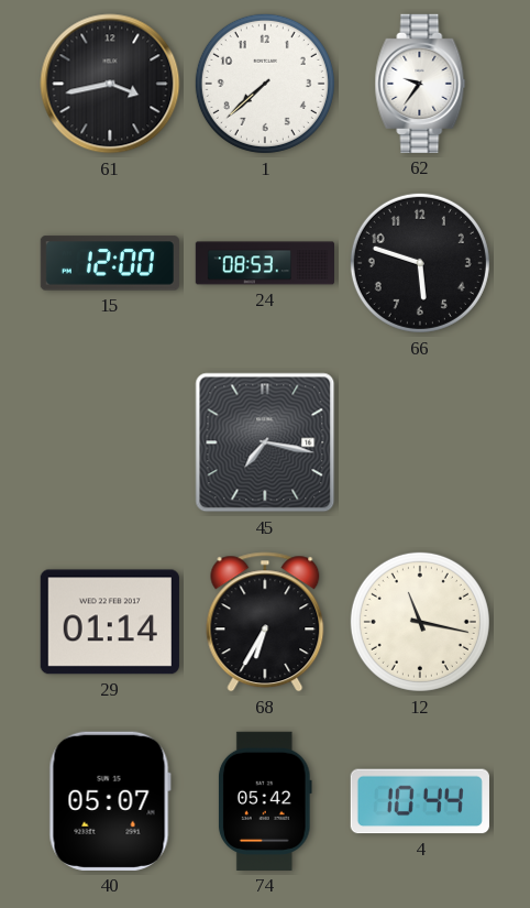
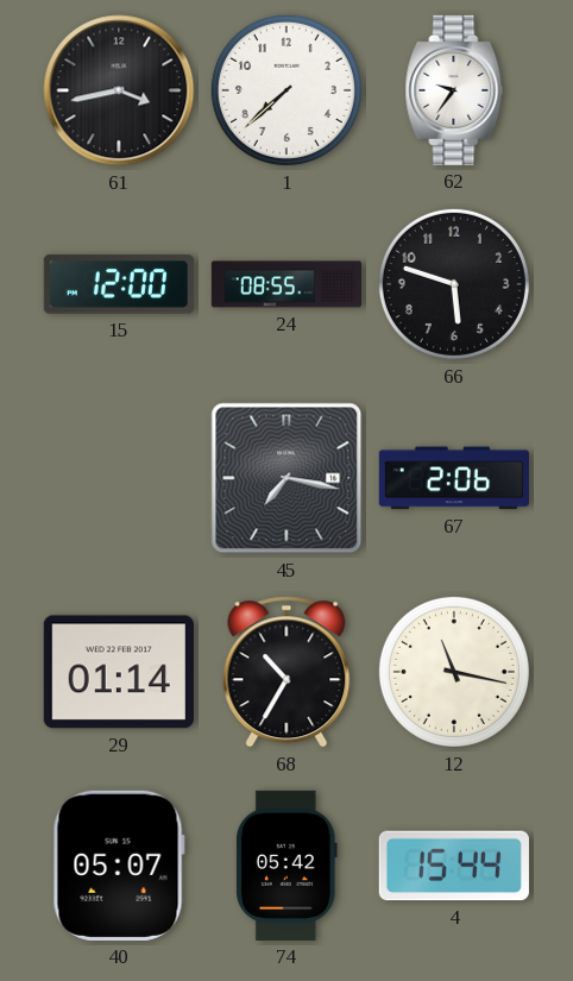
24: 08:53 -> 08:55 (285, 284)
67: none -> 2:06 (453, 478)
68: 6:35 -> 10:35 (286, 672)
4: 10:44 -> 15:44 (454, 866)
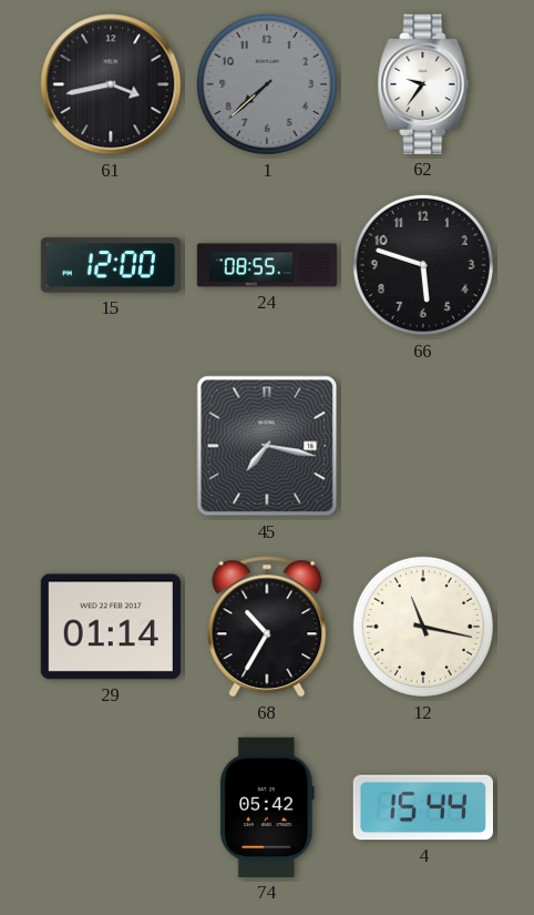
1 dial: white -> grey (267, 84)
67: 2:06 -> none (453, 478)
40: 05:07 -> none (119, 866)
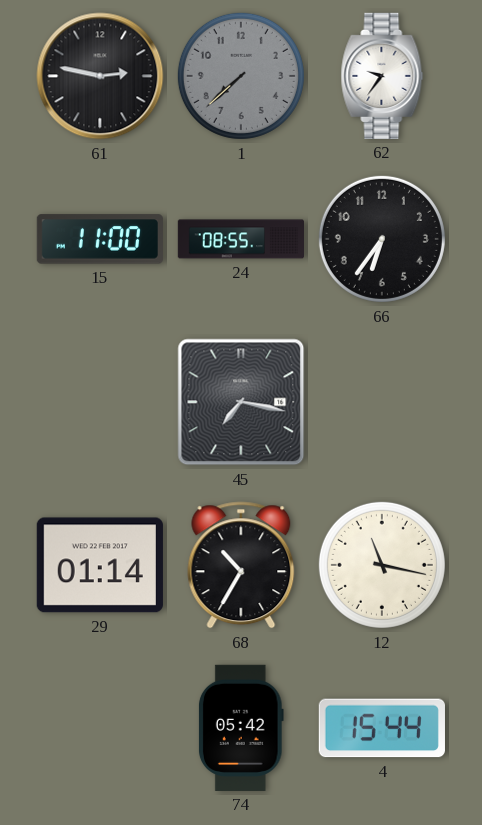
61: 3:43 -> 2:47 (100, 76)
15: 12:00 -> 11:00 (100, 239)
66: 5:48 -> 6:36 (382, 239)
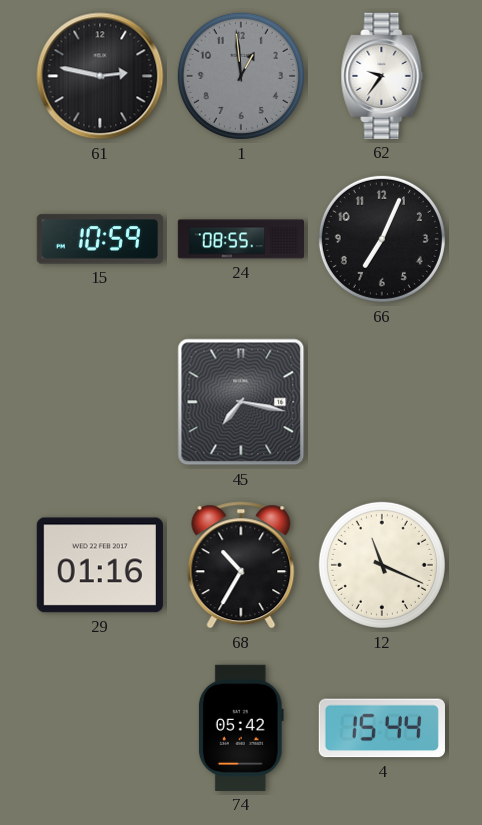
1: 7:38 -> 12:59 (241, 76)
15: 11:00 -> 10:59 (100, 239)
66: 6:36 -> 7:04 (382, 239)
29: 01:14 -> 01:16 (100, 565)
12: 11:17 -> 11:19 (382, 565)
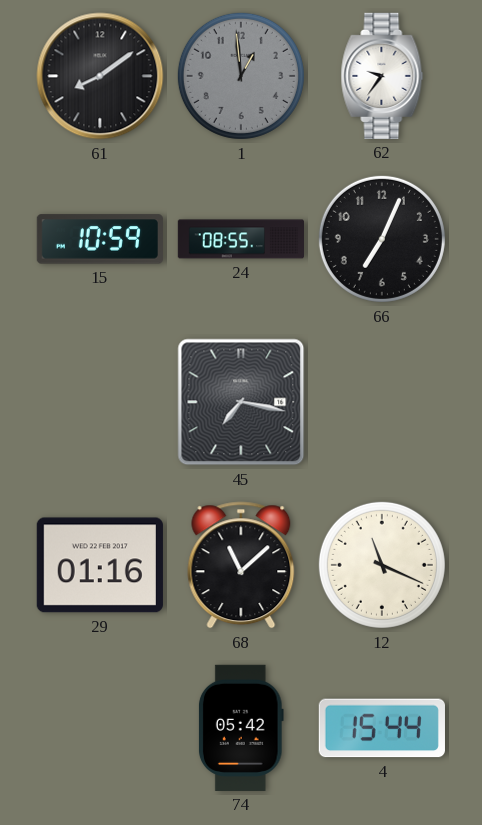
61: 2:47 -> 8:09 (100, 76)
68: 10:35 -> 11:08 (241, 565)
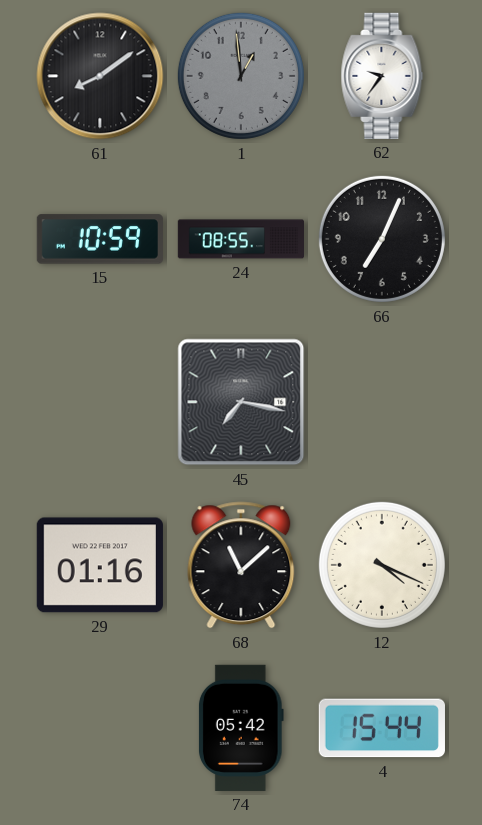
12: 11:19 -> 4:19 (382, 565)
